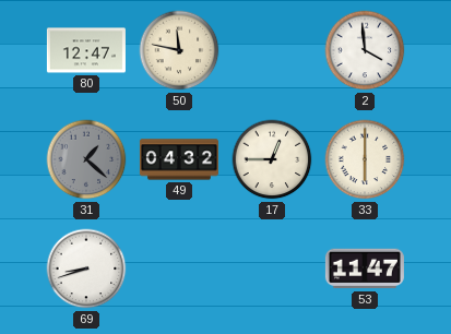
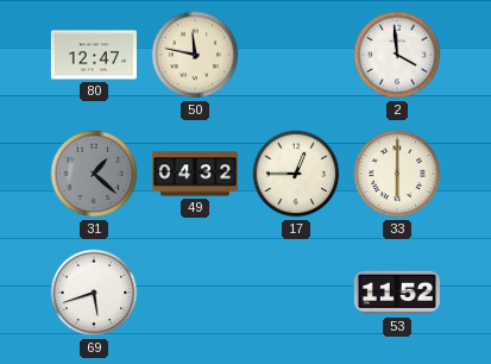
69: 8:42 -> 5:42 (94, 293)
53: 11:47 -> 11:52 (397, 293)
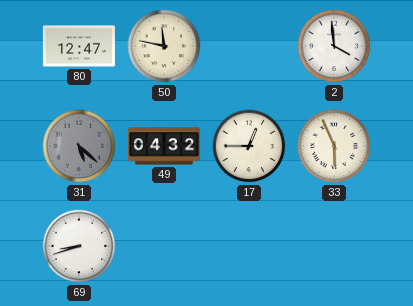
31: 1:22 -> 5:22 (79, 146)
33: 6:00 -> 5:56 (334, 146)
69: 5:42 -> 8:42 (79, 246)
53: 11:52 -> none (397, 293)
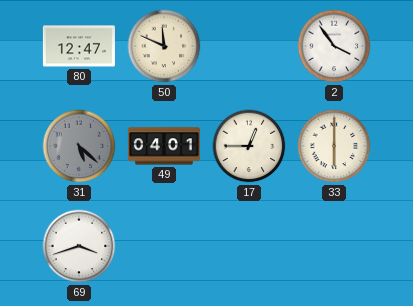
50: 11:47 -> 11:49 (164, 46)
2: 3:59 -> 3:54 (334, 46)
49: 04:32 -> 04:01 (164, 146)
33: 5:56 -> 6:00 (334, 146)
69: 8:42 -> 3:42 (79, 246)
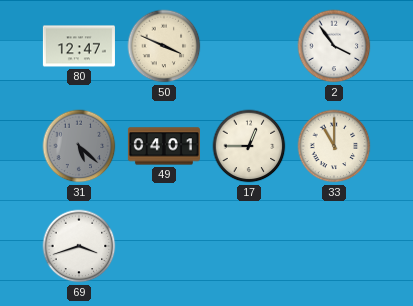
50: 11:49 -> 3:49 (164, 46)
33: 6:00 -> 11:00 (334, 146)
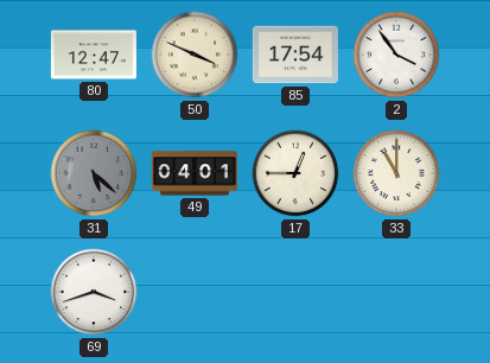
85: none -> 17:54 (295, 55)
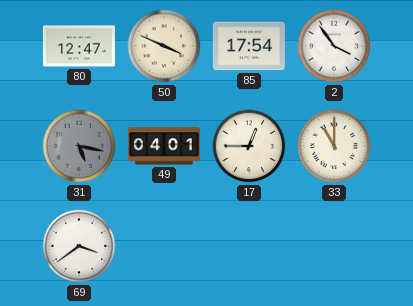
31: 5:22 -> 5:17 (79, 146)
69: 3:42 -> 3:39 (79, 246)
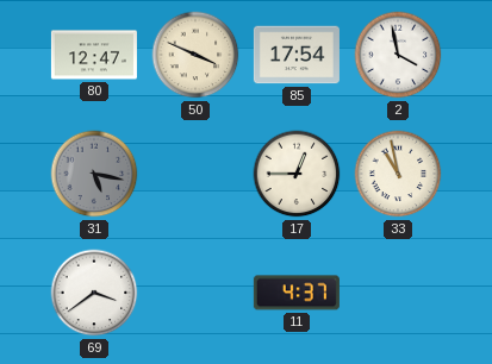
2: 3:54 -> 3:58 (398, 55)
49: 04:01 -> none (164, 146)
33: 11:00 -> 10:58 (398, 174)
11: none -> 4:37 (297, 293)
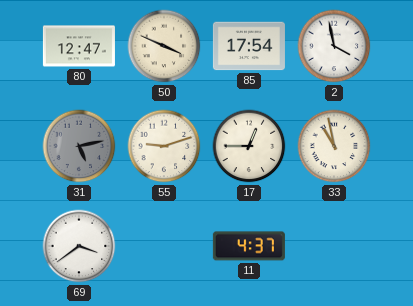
31: 5:17 -> 5:13 (79, 146)
55: none -> 9:12 (164, 146)
